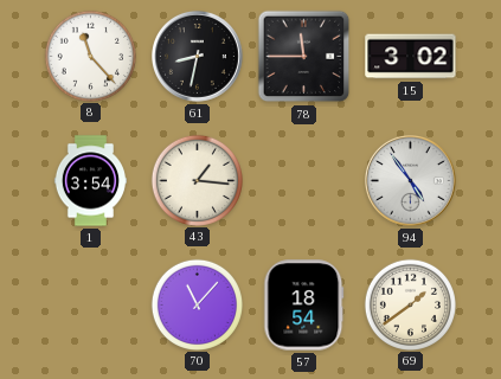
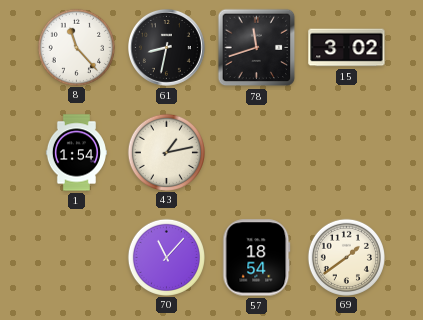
78: 11:45 -> 11:42 (257, 48)
1: 3:54 -> 1:54 (76, 153)
43: 1:16 -> 1:13 (166, 152)
94: 4:54 -> none (411, 181)
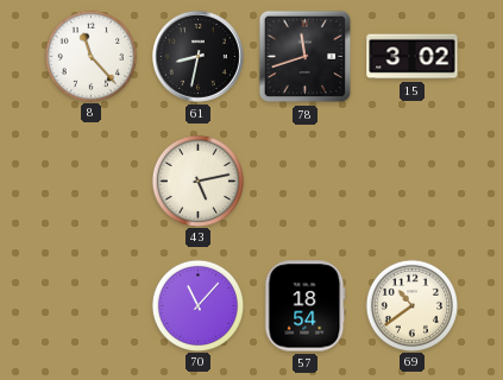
1: 1:54 -> none (76, 153)
43: 1:13 -> 5:13 (197, 180)
69: 1:39 -> 10:39 (411, 305)
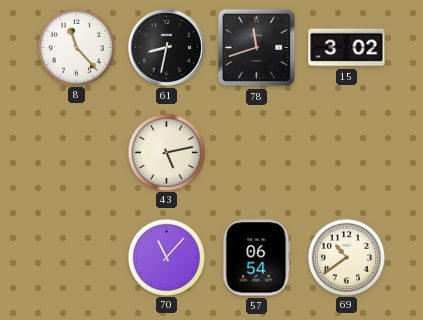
57: 18:54 -> 06:54 (257, 258)
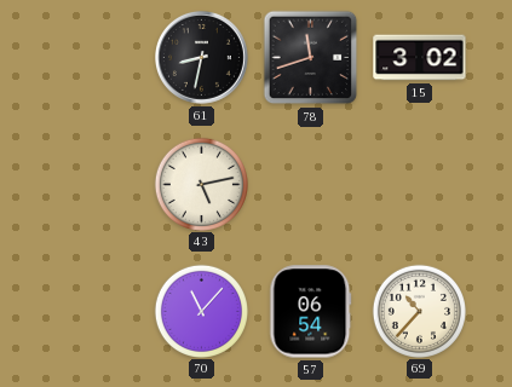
8: 11:23 -> none (76, 47)
69: 10:39 -> 10:37 (419, 311)
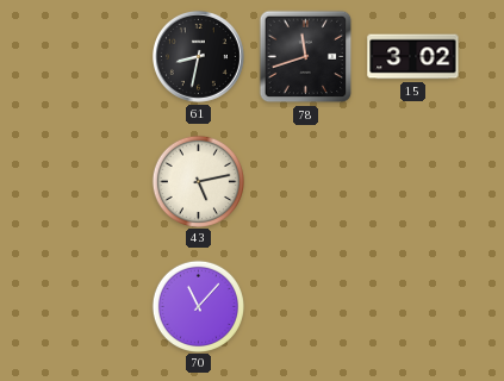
57: 06:54 -> none (311, 312)
69: 10:37 -> none (419, 311)
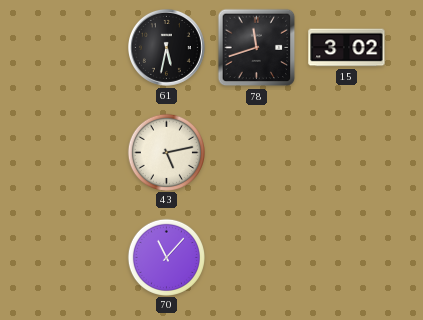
61: 8:32 -> 5:32 (167, 48)
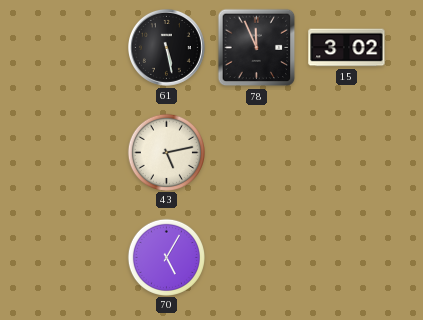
61: 5:32 -> 5:28 (167, 48)
78: 11:42 -> 11:56 (257, 48)
70: 11:07 -> 5:05 (166, 257)
